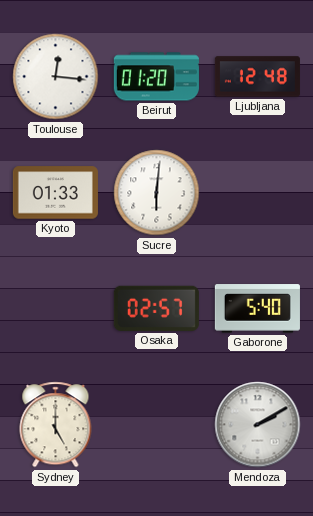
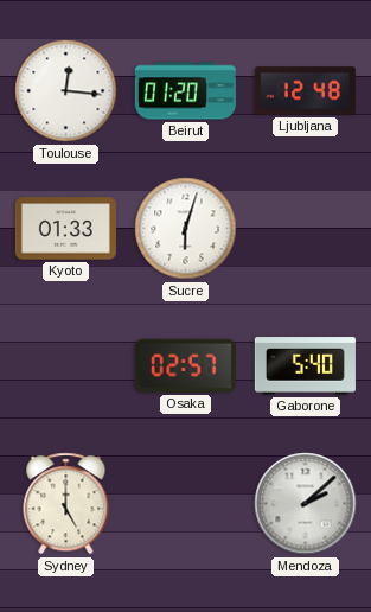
Sucre: 6:01 -> 6:03 (186, 229)
Mendoza: 2:10 -> 2:08 (306, 504)
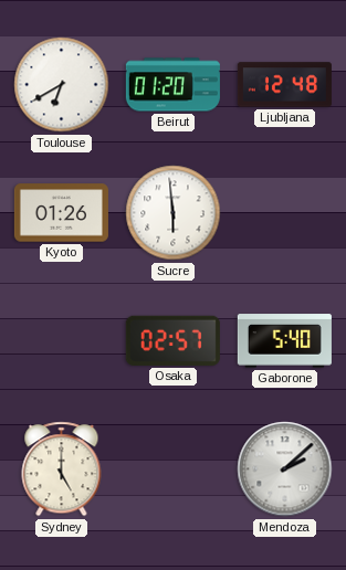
Toulouse: 12:16 -> 6:40 (62, 85)
Kyoto: 01:33 -> 01:26 (61, 213)
Sucre: 6:03 -> 5:59 (174, 213)
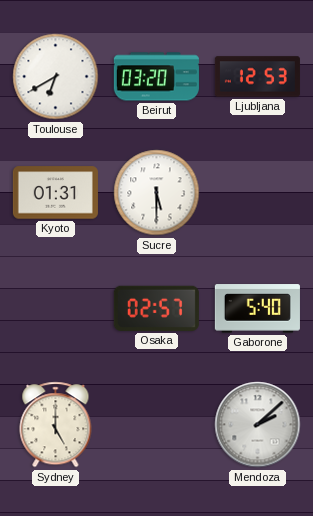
Beirut: 01:20 -> 03:20 (156, 77)
Ljubljana: 12:48 -> 12:53 (257, 77)
Kyoto: 01:26 -> 01:31 (55, 193)
Sucre: 5:59 -> 5:30 (157, 193)
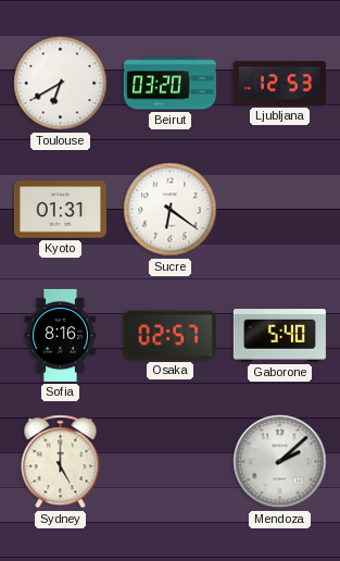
Sucre: 5:30 -> 6:21 (171, 210)
Sofia: none -> 8:16 (60, 335)
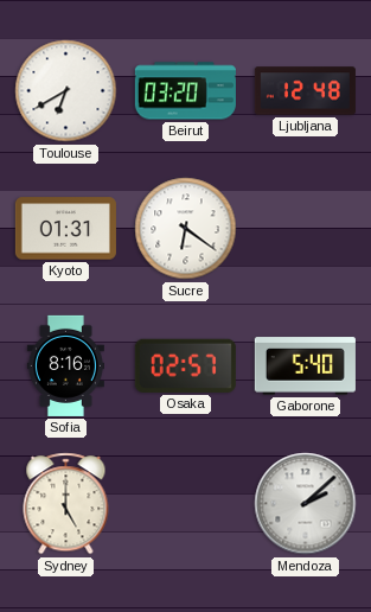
Ljubljana: 12:53 -> 12:48 (305, 91)
